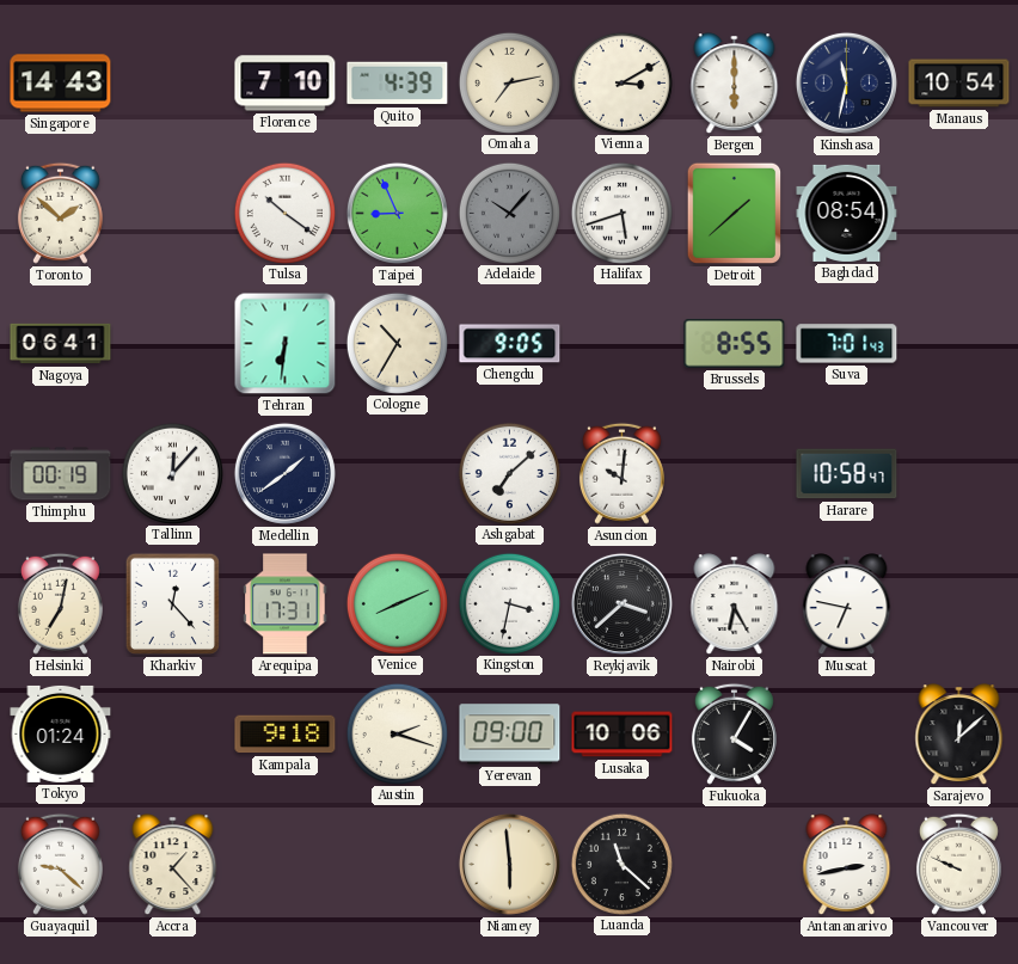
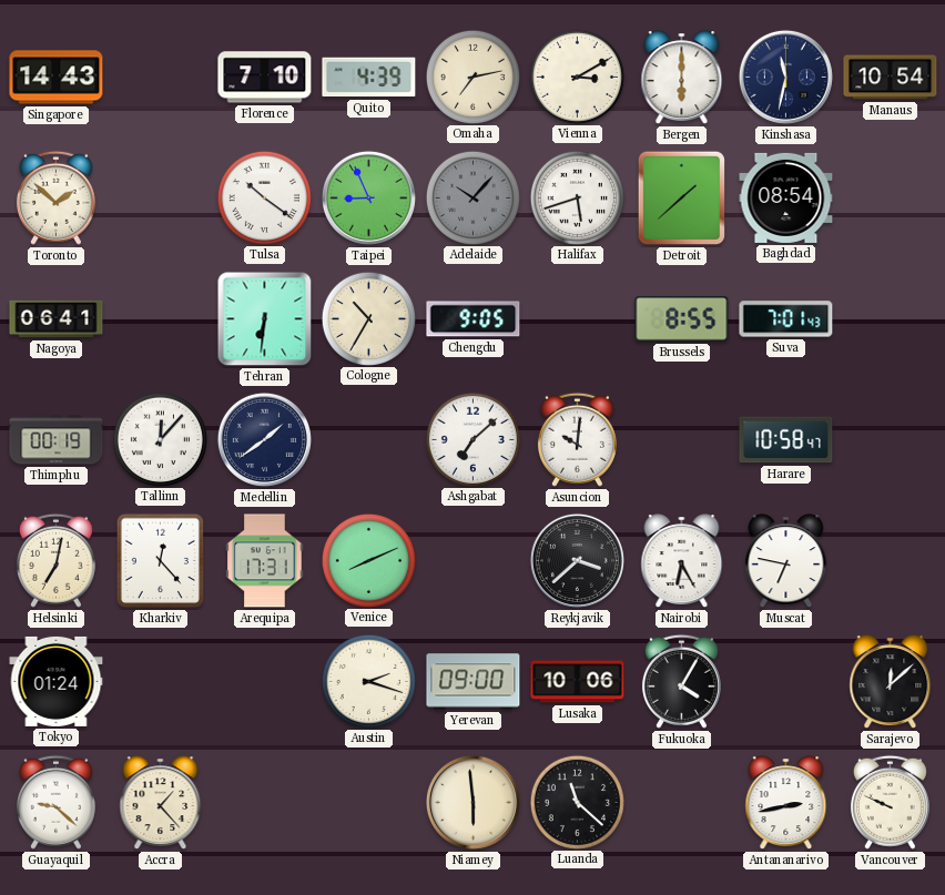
Kingston: 3:32 -> none (509, 603)
Kampala: 9:18 -> none (286, 735)
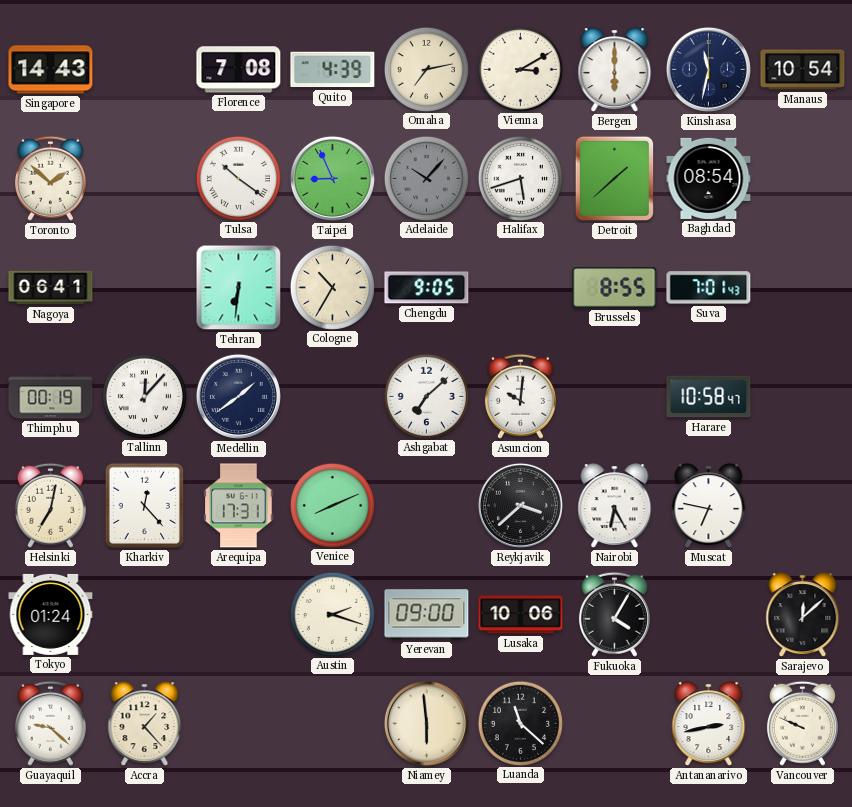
Florence: 7:10 -> 7:08 (239, 70)
